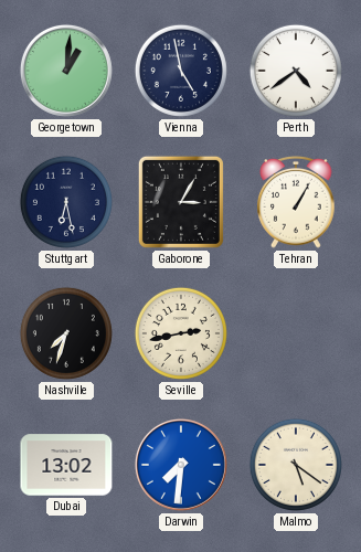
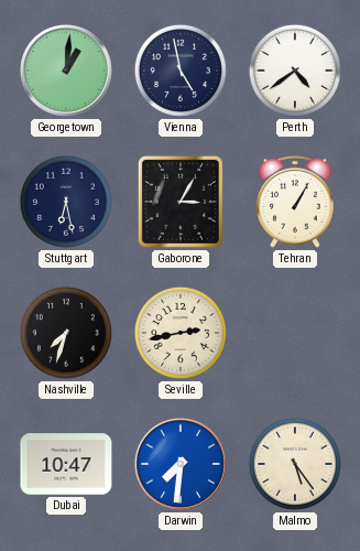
Dubai: 13:02 -> 10:47 (66, 464)
Malmo: 5:21 -> 5:24 (295, 464)
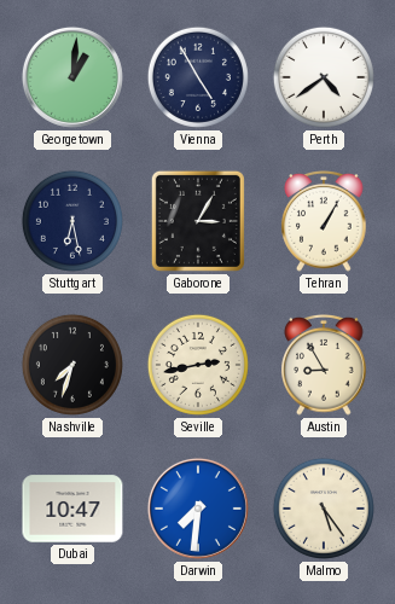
Vienna: 4:58 -> 4:55 (198, 77)
Austin: none -> 8:55 (324, 366)
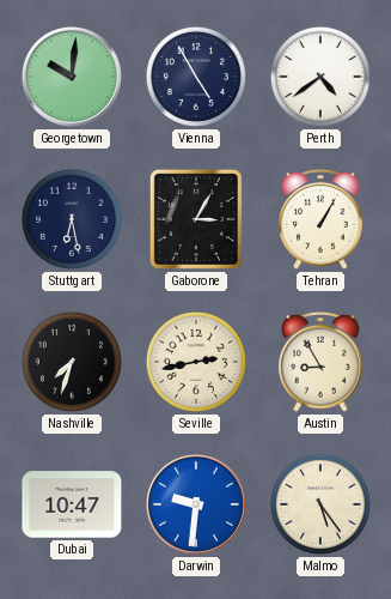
Georgetown: 1:01 -> 10:01 (72, 77)
Darwin: 7:31 -> 9:31 (196, 504)
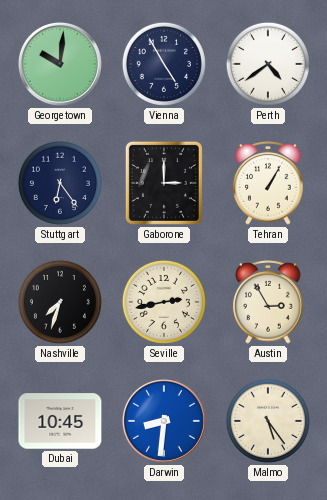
Stuttgart: 6:28 -> 6:24 (60, 183)
Gaborone: 3:05 -> 3:00 (164, 183)
Austin: 8:55 -> 2:55 (268, 303)
Dubai: 10:47 -> 10:45 (60, 421)
Darwin: 9:31 -> 8:31 (164, 421)
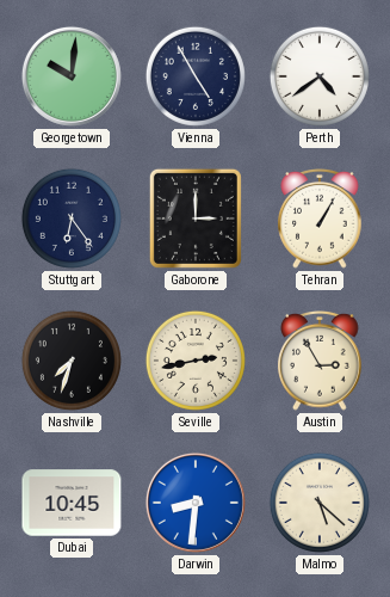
Malmo: 5:24 -> 5:22 (320, 503)
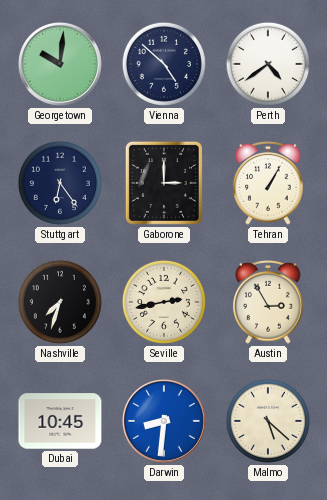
Vienna: 4:55 -> 4:52 (164, 64)
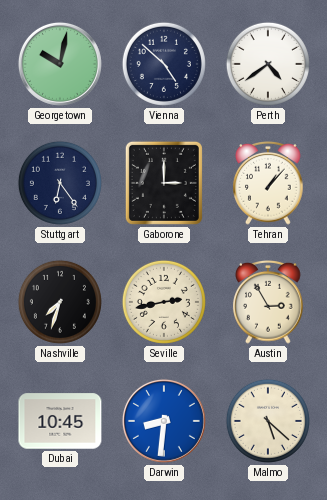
Georgetown: 10:01 -> 10:02 (60, 64)
Tehran: 1:05 -> 1:07 (268, 184)
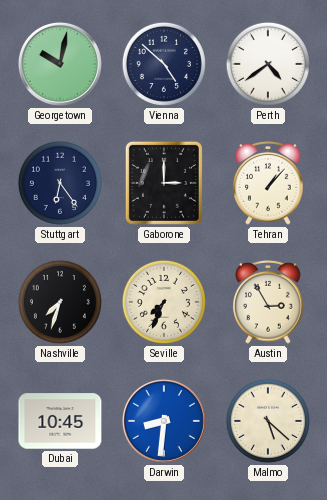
Seville: 2:43 -> 7:34 (164, 302)
